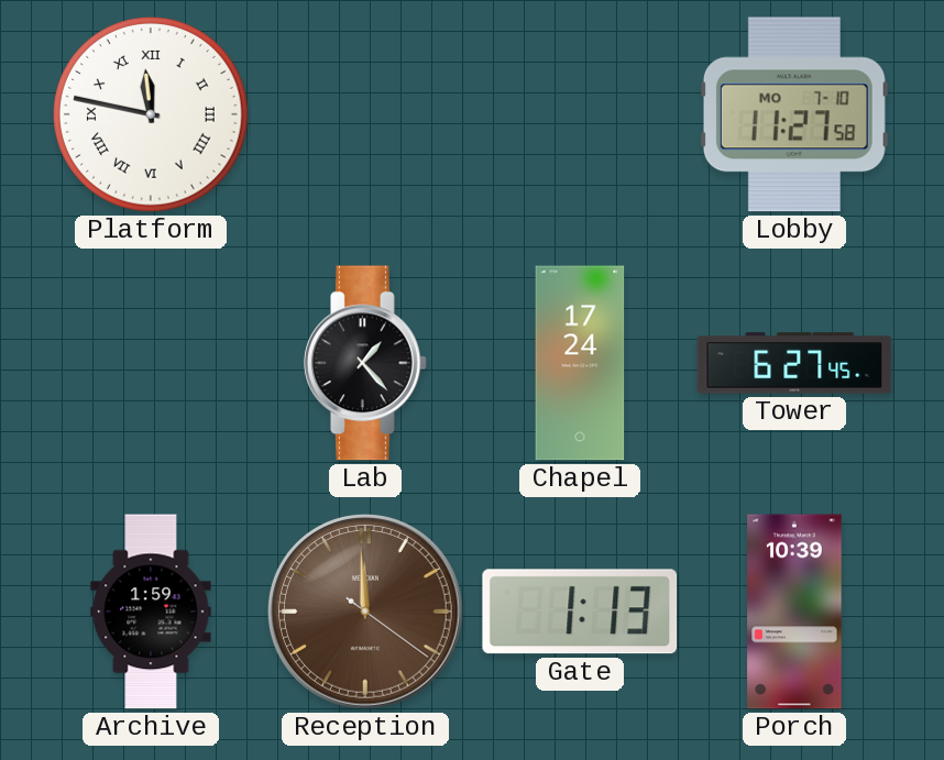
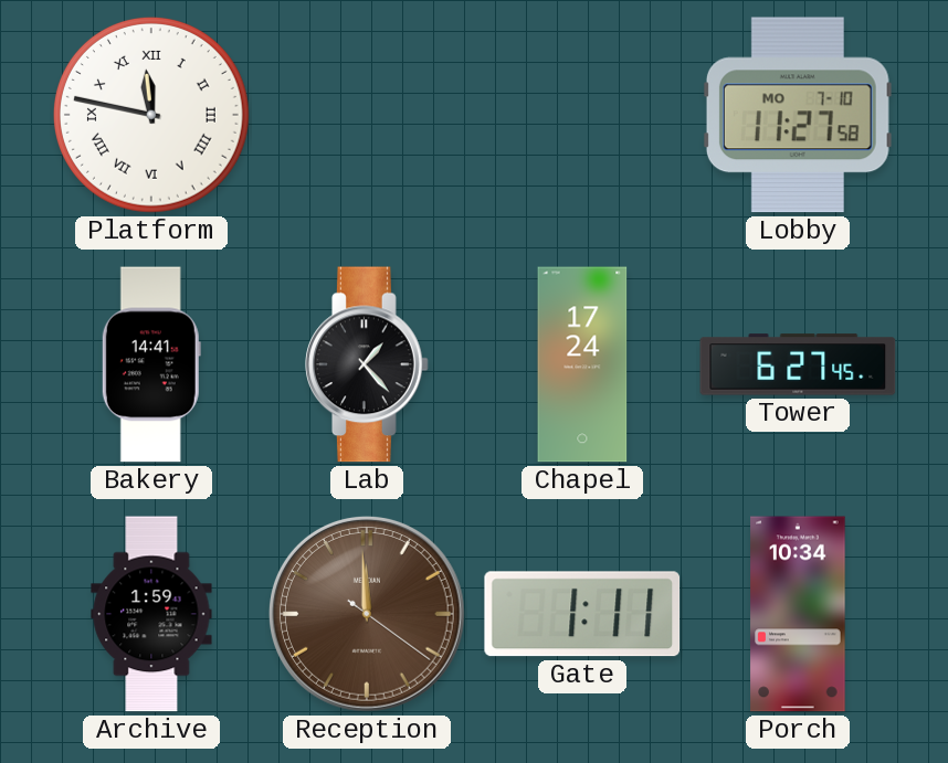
Bakery: none -> 14:41 (151, 364)
Gate: 1:13 -> 1:11 (582, 614)
Porch: 10:39 -> 10:34 (798, 614)
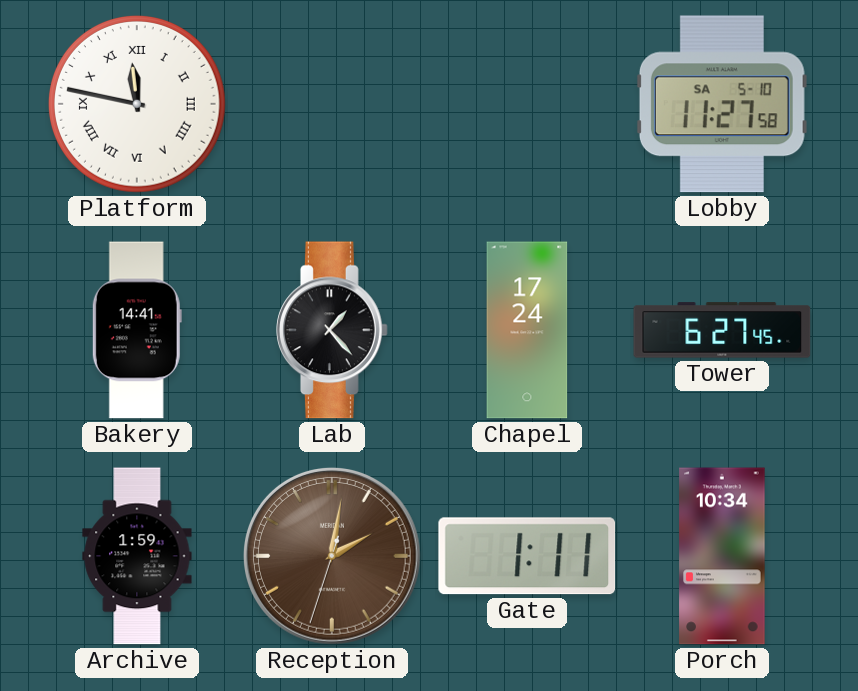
Lobby date: MO 7-10 -> SA 5-10 (722, 104)
Reception: 11:59 -> 2:01 (333, 557)
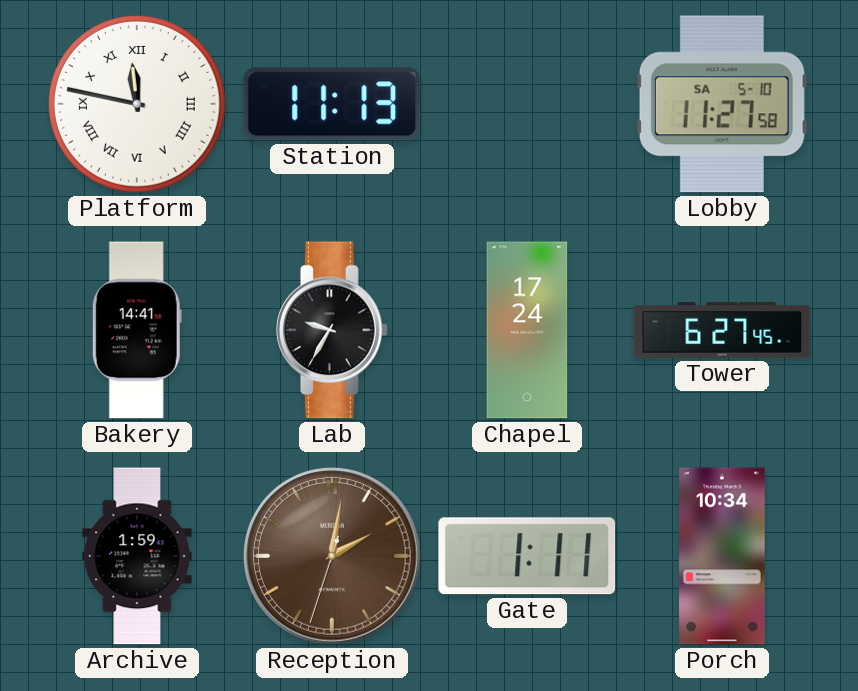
Station: none -> 11:13 (332, 104)
Lab: 1:23 -> 9:35 (332, 330)
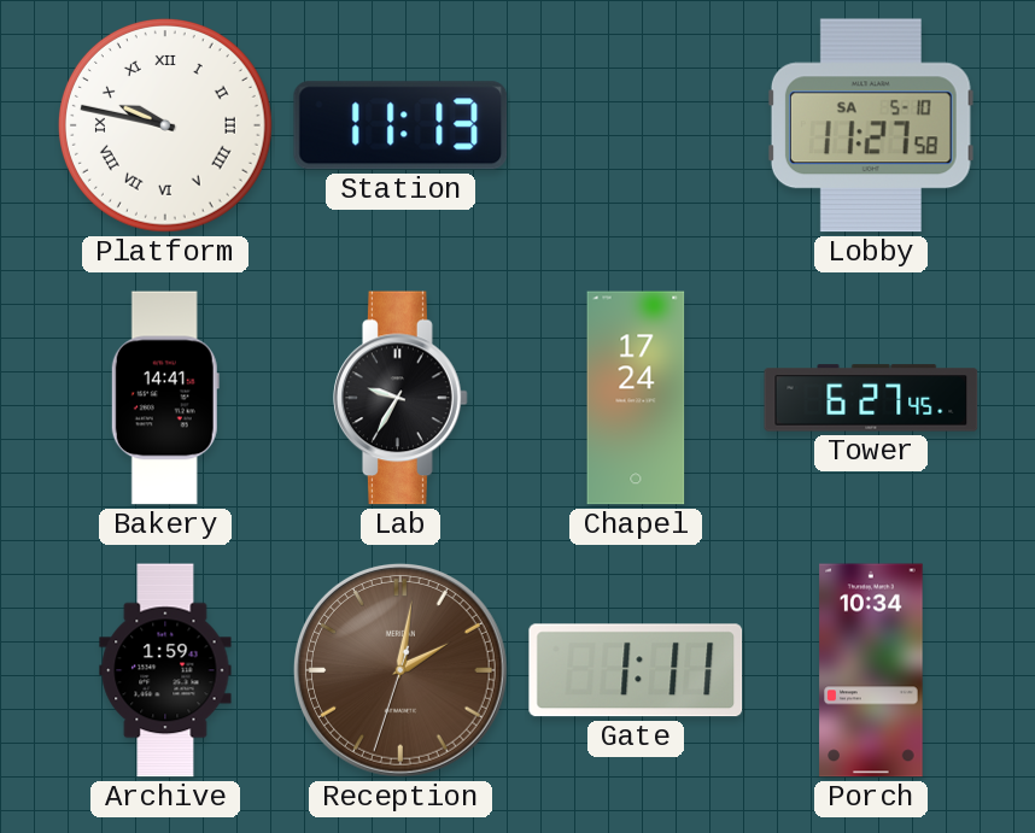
Platform: 11:47 -> 9:47 (166, 127)
